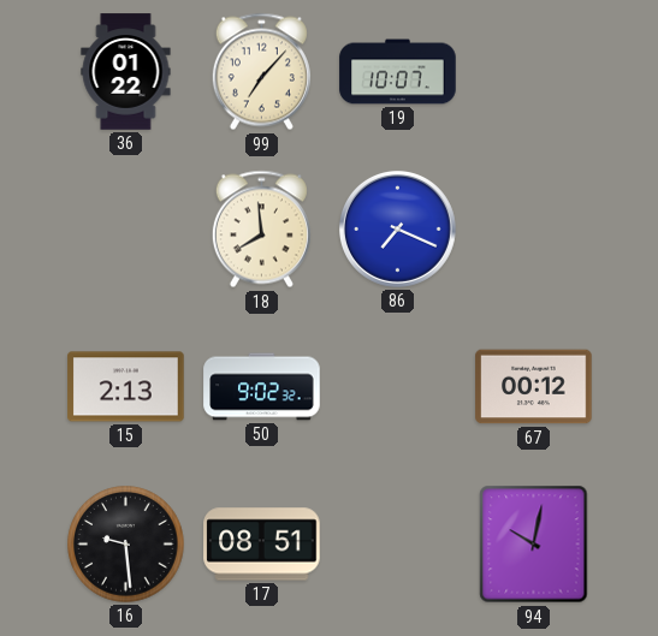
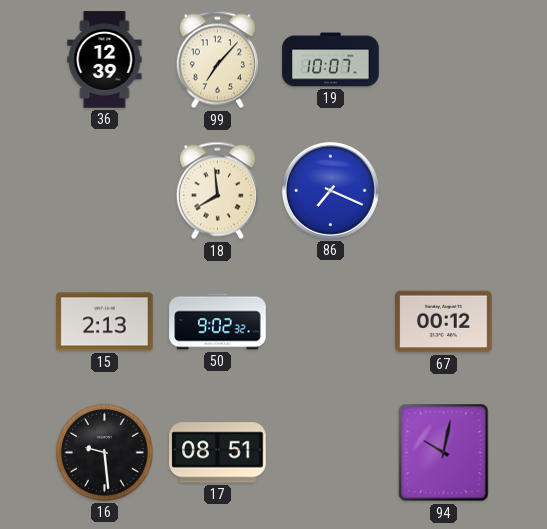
36: 01:22 -> 12:39 (105, 60)
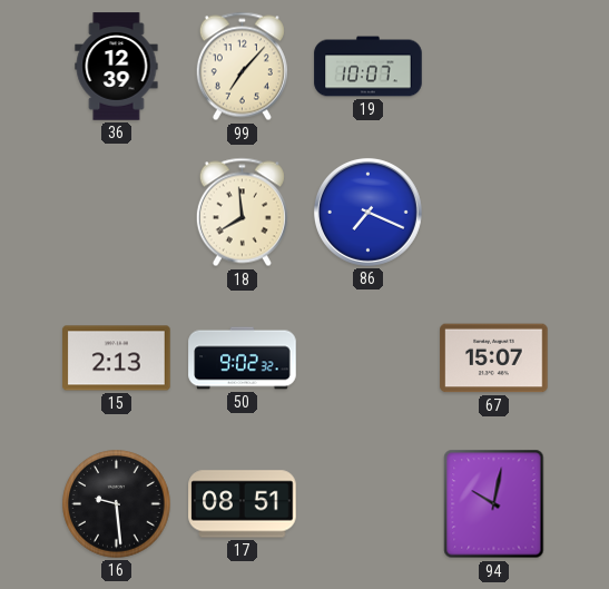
67: 00:12 -> 15:07 (494, 359)
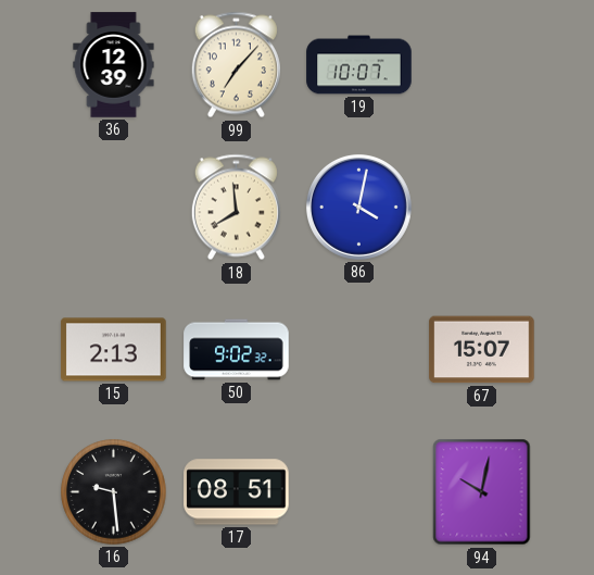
86: 7:19 -> 4:02 (358, 207)
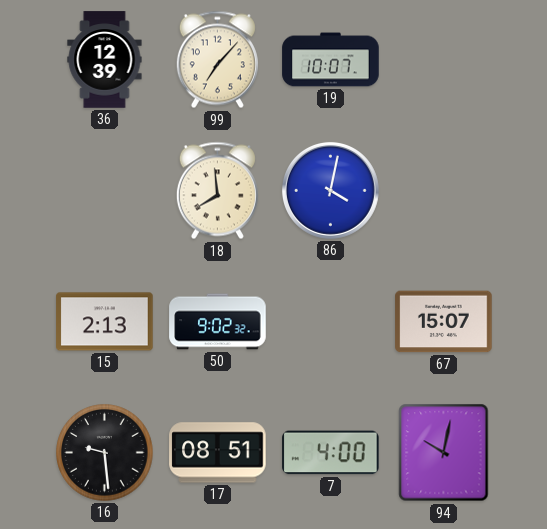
7: none -> 4:00 (331, 453)
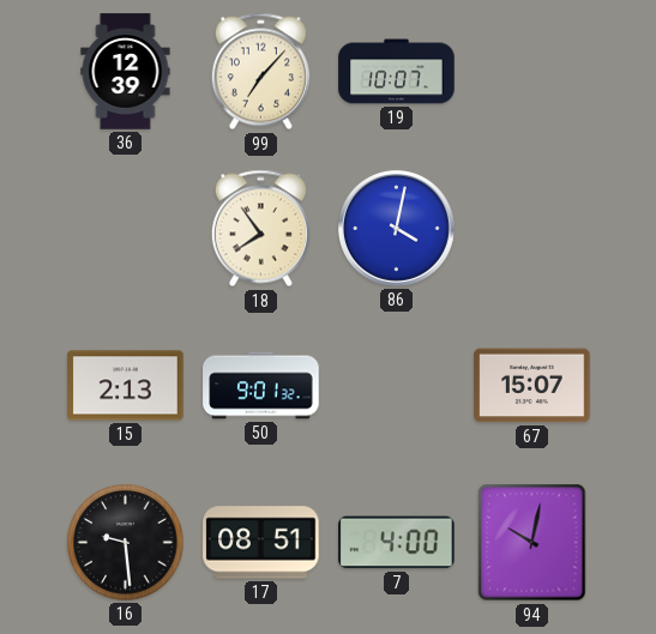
18: 7:59 -> 7:54 (260, 229)
50: 9:02 -> 9:01 (261, 386)
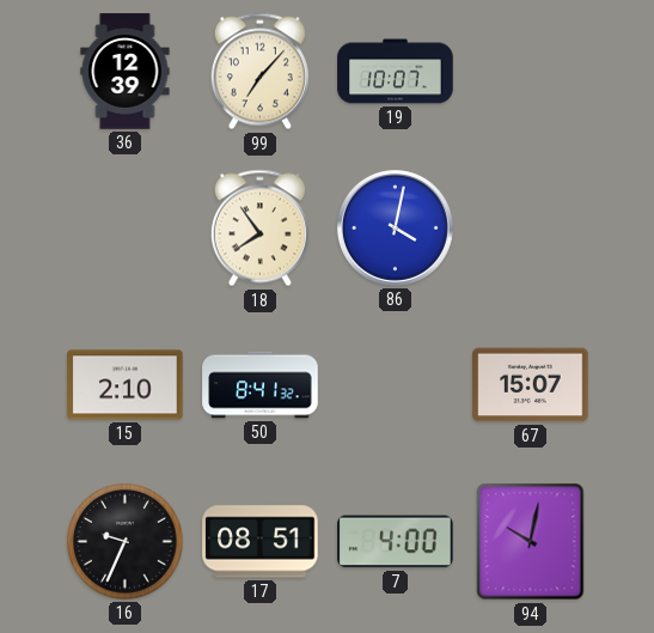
15: 2:13 -> 2:10 (126, 385)
50: 9:01 -> 8:41 (261, 385)
16: 9:29 -> 9:34 (126, 542)
